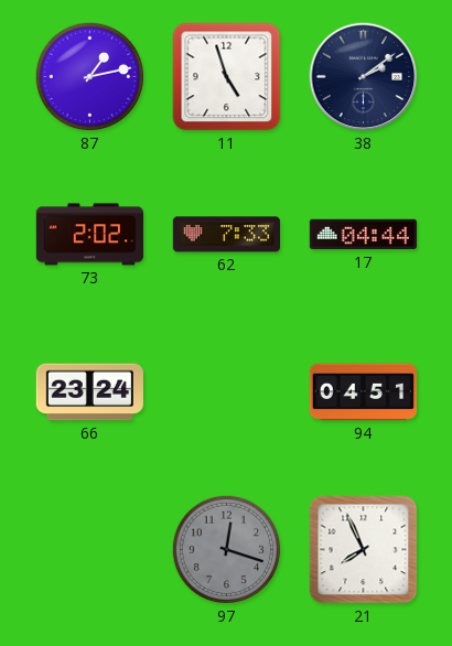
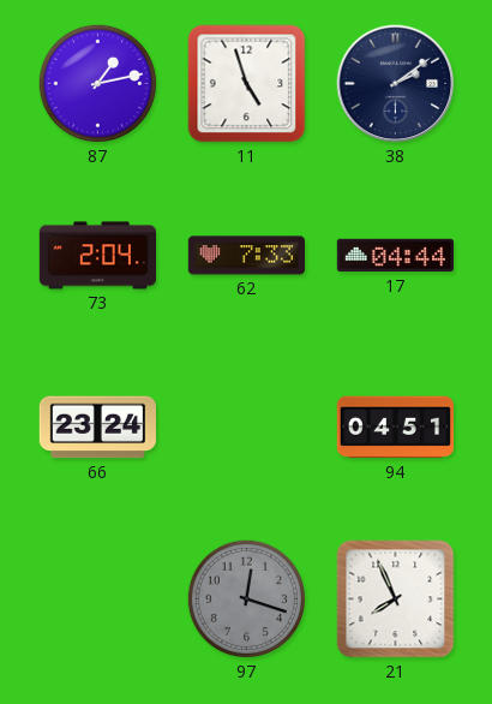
73: 2:02 -> 2:04 (97, 256)
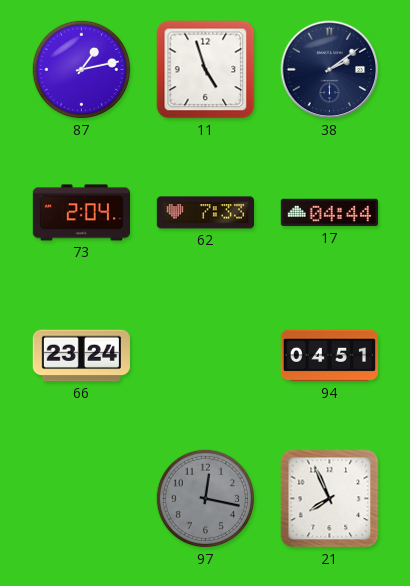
97: 12:18 -> 12:17 (206, 499)
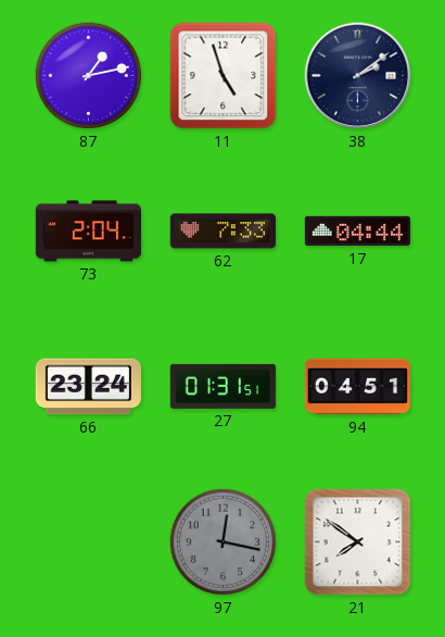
27: none -> 01:31 (223, 386)
21: 7:56 -> 7:51 (358, 542)
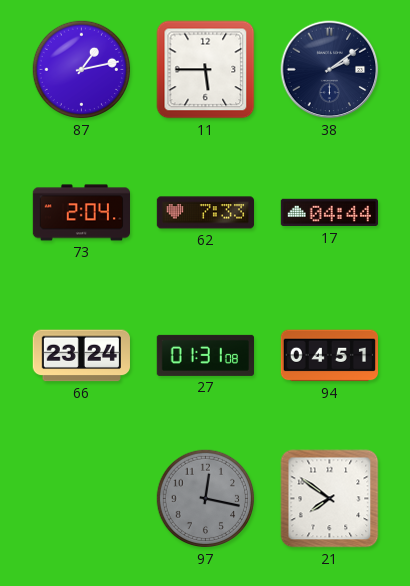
11: 4:57 -> 5:45 (206, 70)
27: 01:31:51 -> 01:31:08 (205, 355)
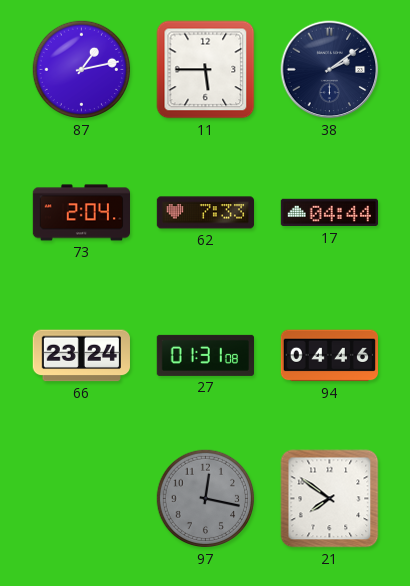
94: 04:51 -> 04:46 (329, 356)
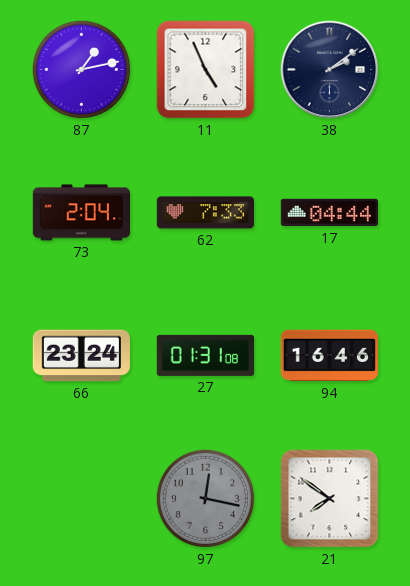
11: 5:45 -> 4:56 (206, 70)
94: 04:46 -> 16:46 (329, 356)
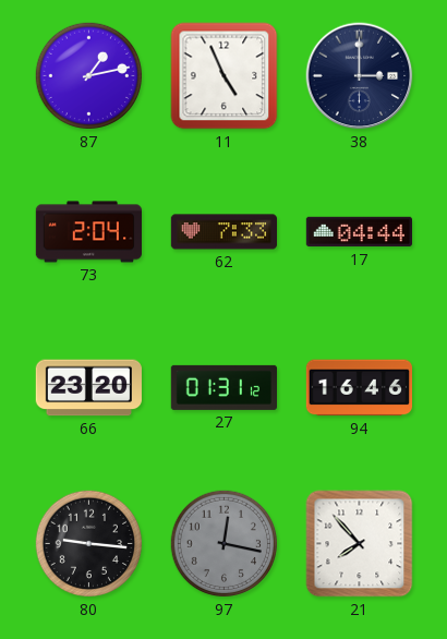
38: 2:09 -> 3:00 (360, 76)
66: 23:24 -> 23:20 (88, 388)
27: 01:31:08 -> 01:31:12 (224, 387)
80: none -> 9:16 (89, 544)
21: 7:51 -> 7:53 (360, 544)
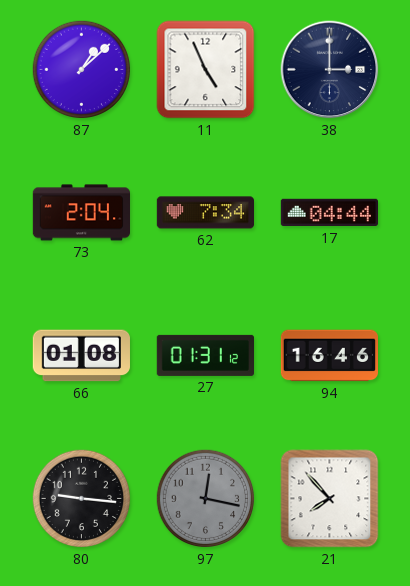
87: 1:13 -> 1:08 (82, 70)
62: 7:33 -> 7:34 (205, 213)
66: 23:20 -> 01:08 (81, 356)
